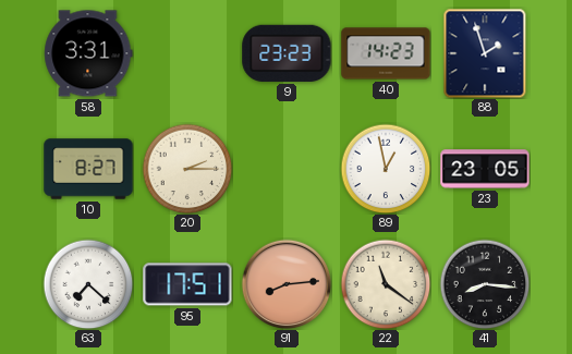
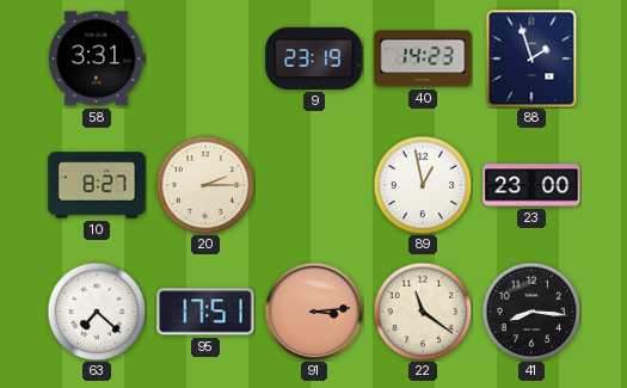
9: 23:23 -> 23:19 (314, 58)
23: 23:05 -> 23:00 (531, 185)
91: 8:14 -> 3:14 (314, 312)
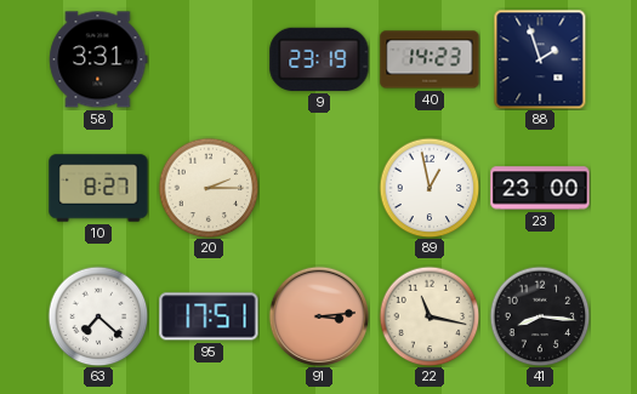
22: 11:21 -> 11:17 (430, 316)
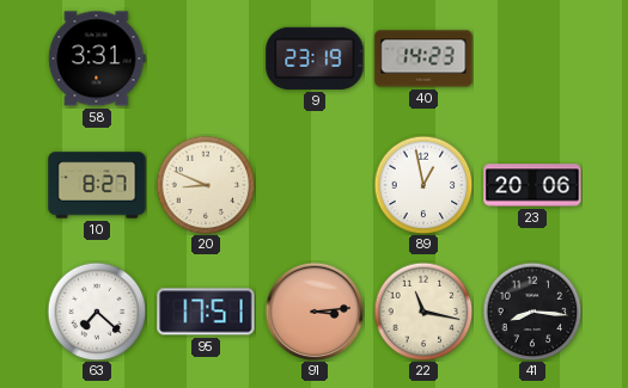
88: 1:57 -> none (540, 59)
20: 2:15 -> 8:49 (206, 185)
23: 23:00 -> 20:06 (532, 185)
